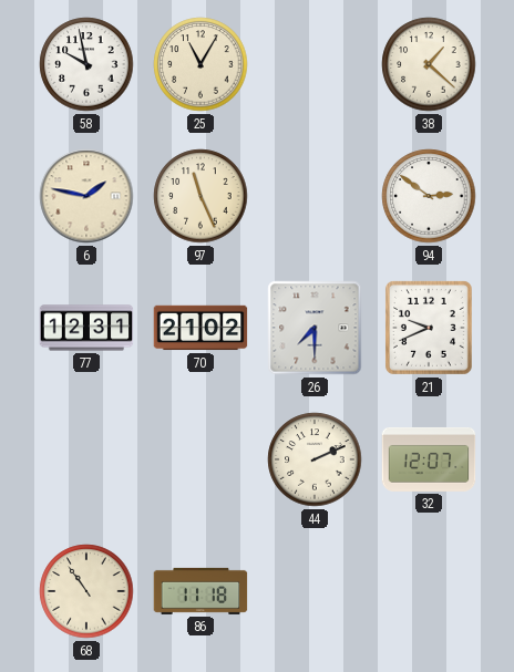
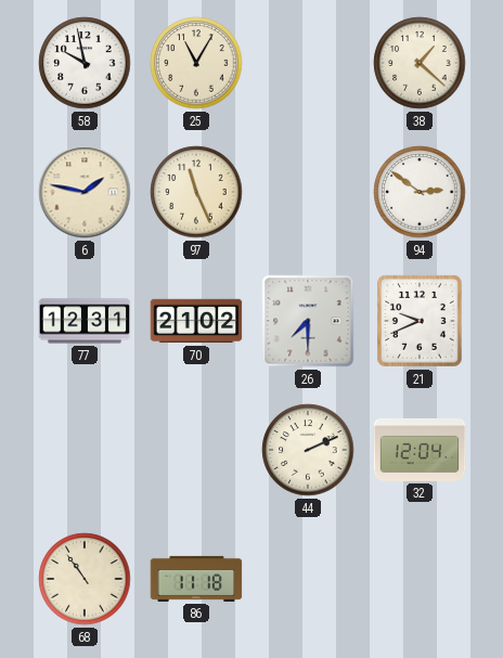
32: 12:07 -> 12:04 (420, 450)
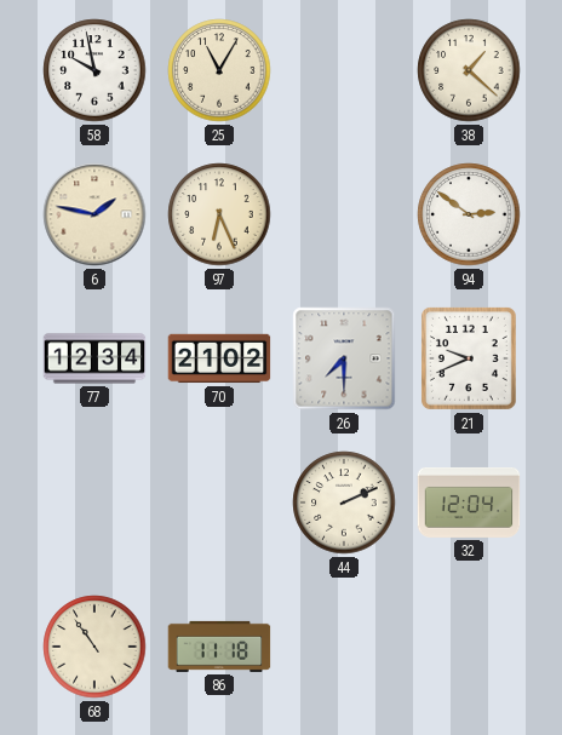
97: 11:26 -> 6:26 (219, 214)
77: 12:31 -> 12:34 (94, 358)
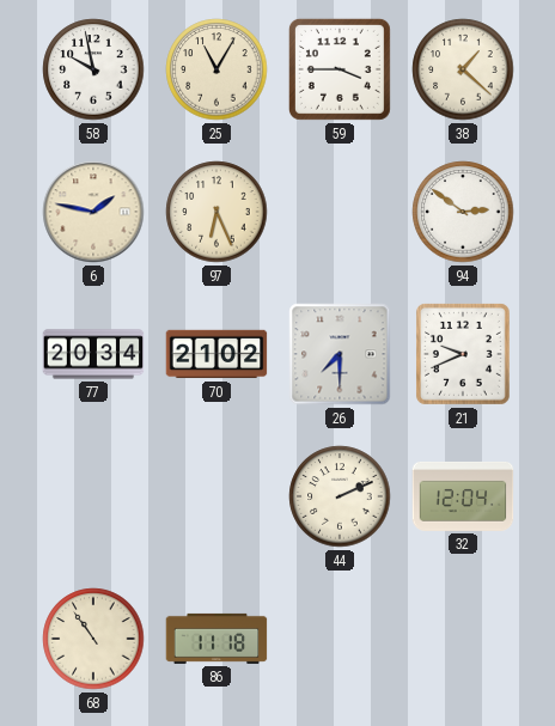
59: none -> 3:45 (340, 69)
77: 12:34 -> 20:34 (93, 354)
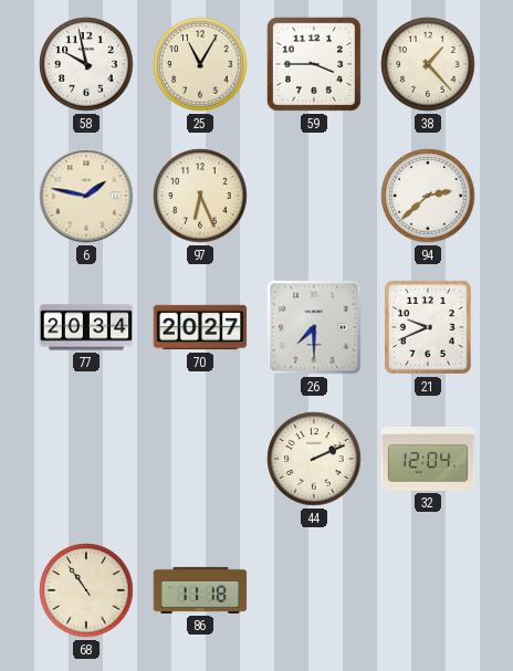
38: 1:22 -> 1:23 (428, 64)
94: 2:51 -> 2:38 (428, 196)
70: 21:02 -> 20:27 (200, 327)
